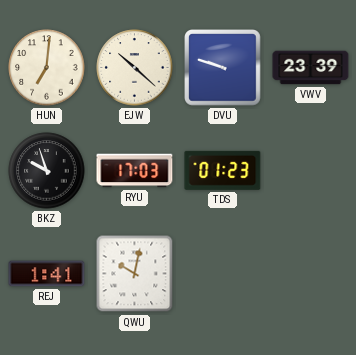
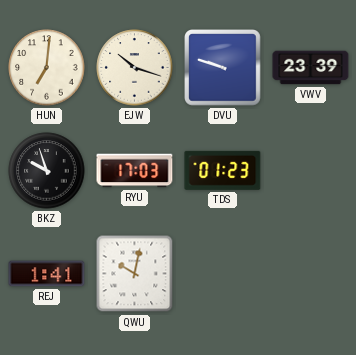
EJW: 10:22 -> 10:18 (135, 68)
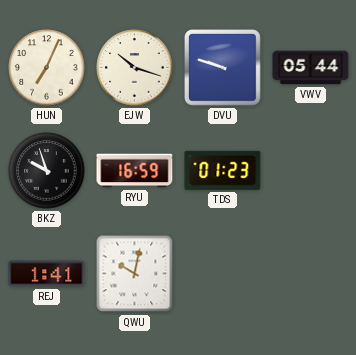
HUN: 7:01 -> 7:04 (47, 68)
VWV: 23:39 -> 05:44 (311, 68)
RYU: 17:03 -> 16:59 (135, 171)
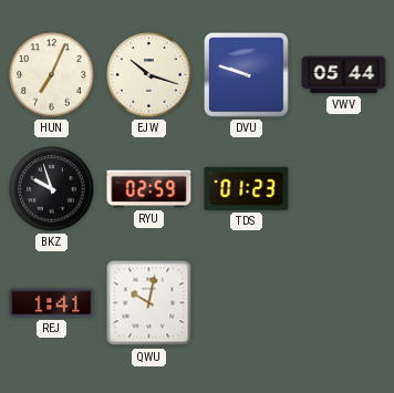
RYU: 16:59 -> 02:59 (149, 189)
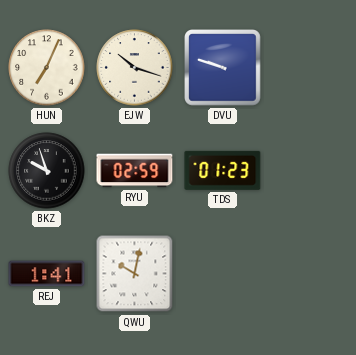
VWV: 05:44 -> none (344, 75)
